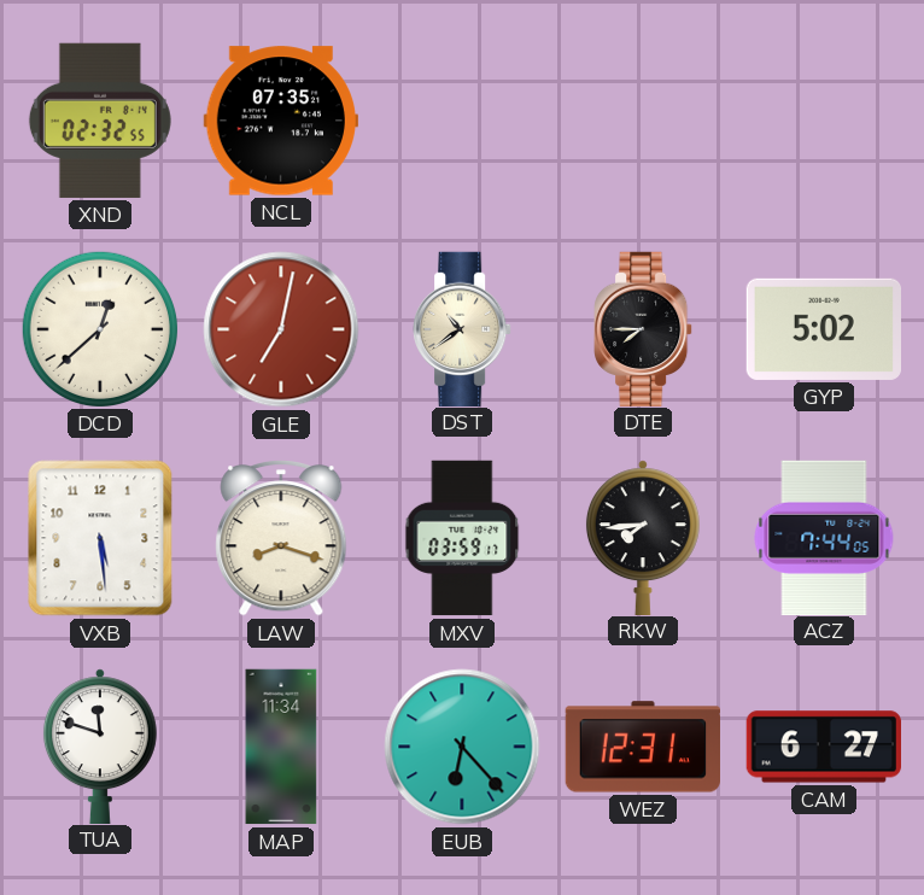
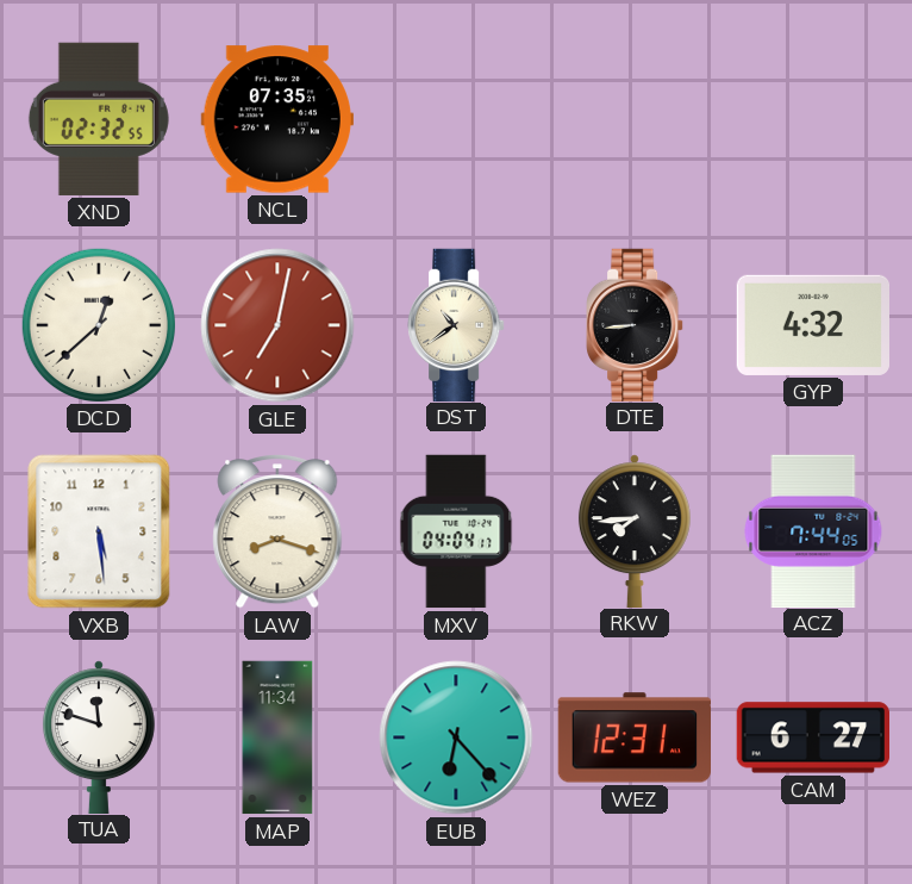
DTE: 7:45 -> 8:44 (635, 324)
GYP: 5:02 -> 4:32 (812, 325)
MXV: 03:59 -> 04:04 (456, 531)
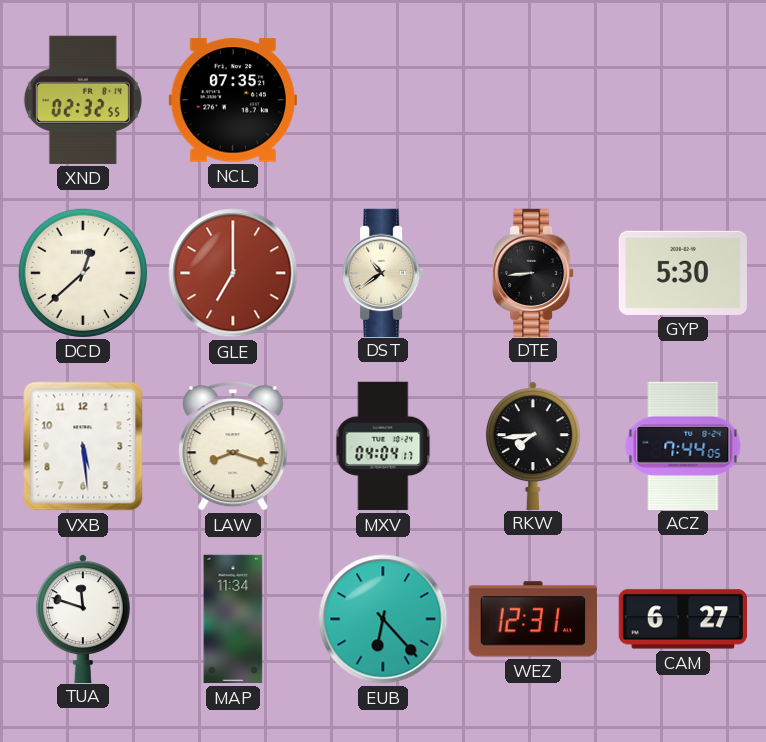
GLE: 7:02 -> 7:00 (233, 273)
GYP: 4:32 -> 5:30 (682, 273)
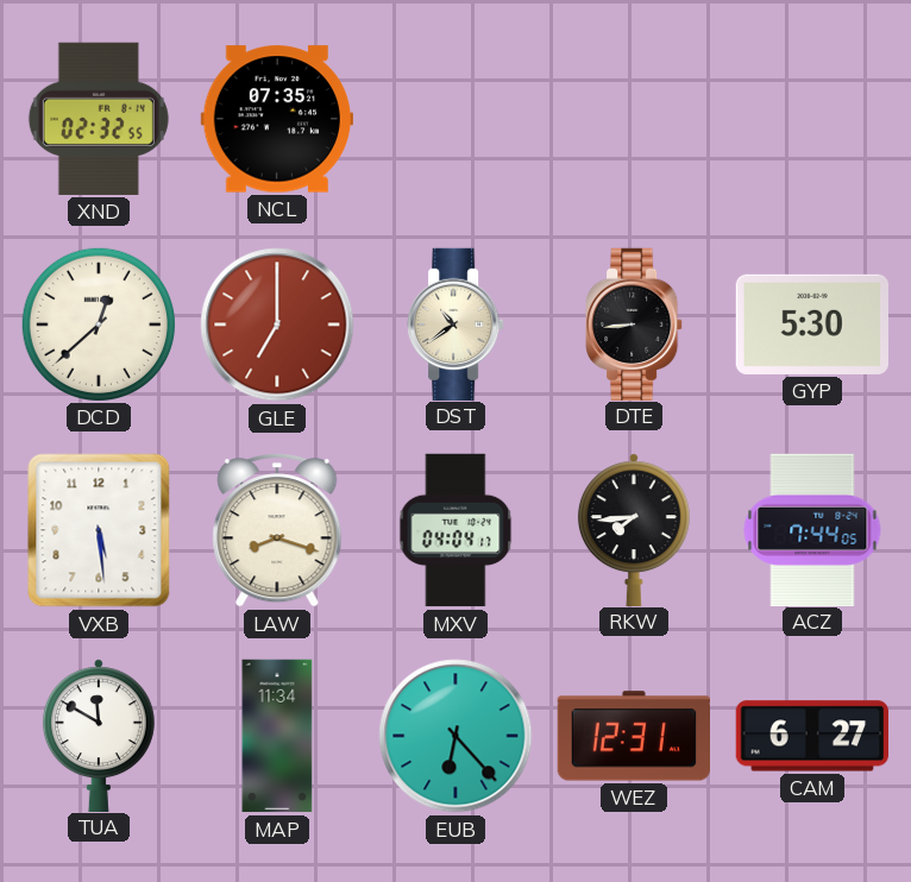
TUA: 11:48 -> 11:50 (99, 735)
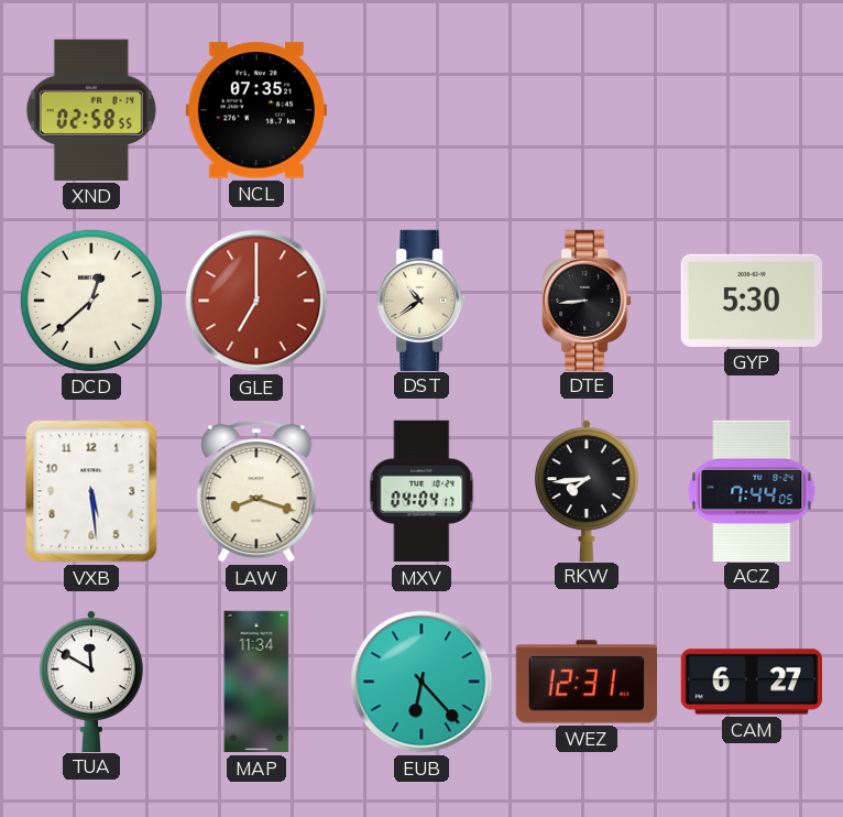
XND: 02:32 -> 02:58 (91, 110)
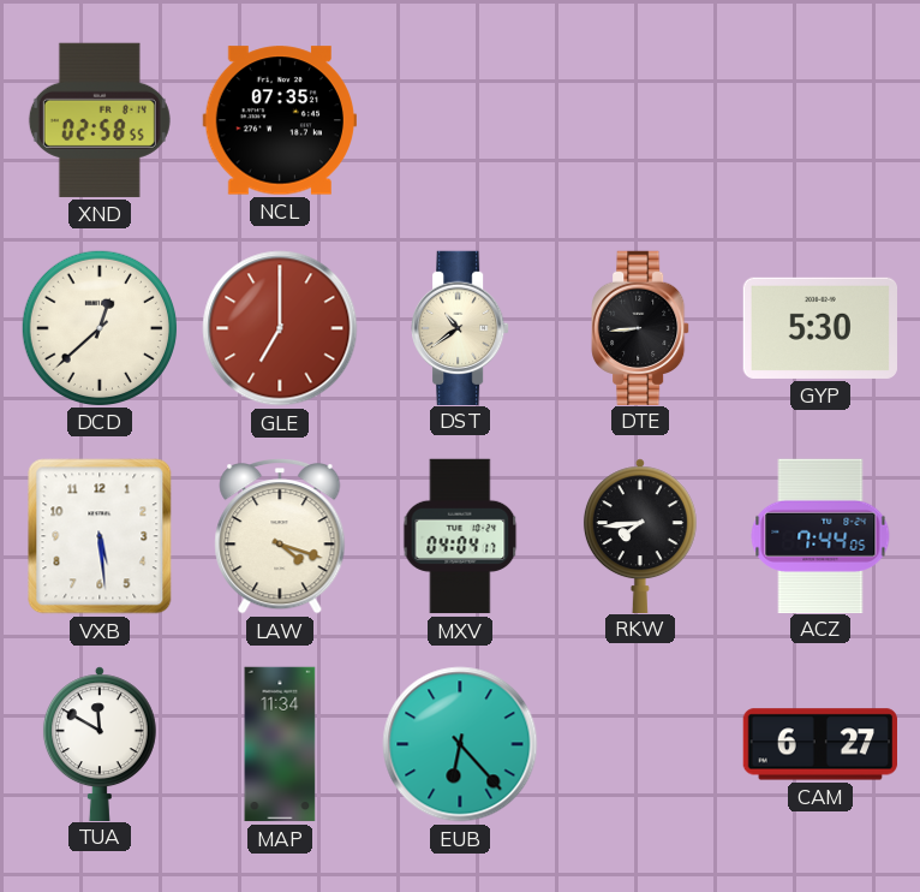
LAW: 8:18 -> 4:18 (280, 537)
WEZ: 12:31 -> none (585, 682)
